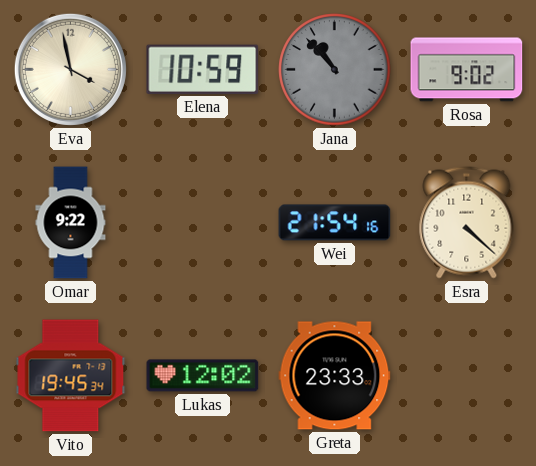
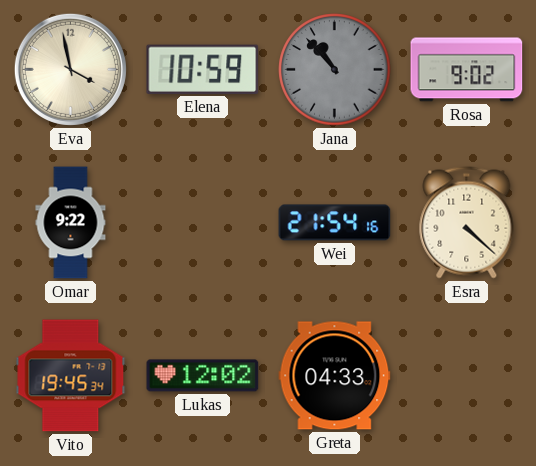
Greta: 23:33 -> 04:33 (335, 376)
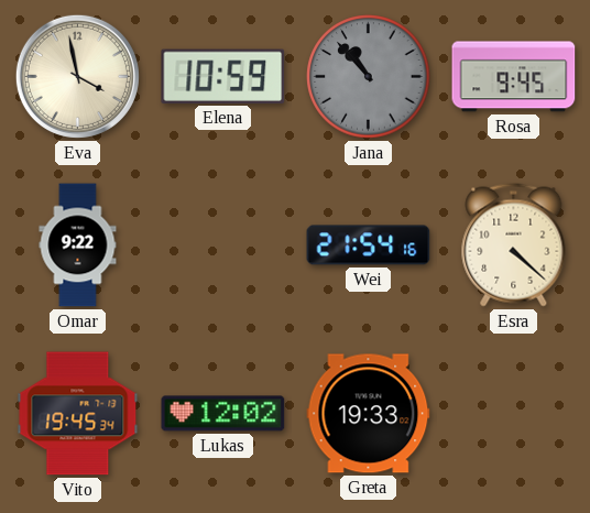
Rosa: 9:02 -> 9:45 (514, 77)
Greta: 04:33 -> 19:33 (369, 414)
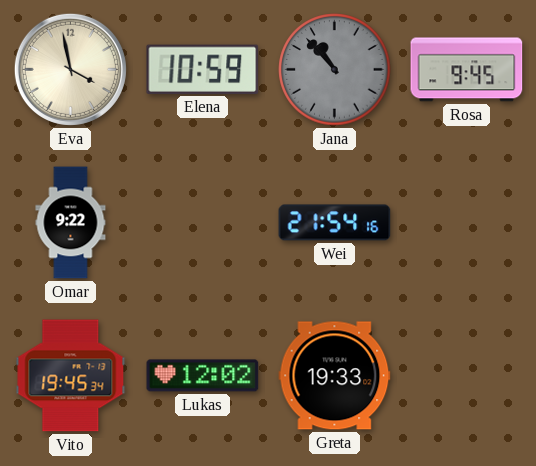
Esra: 4:22 -> none (514, 245)
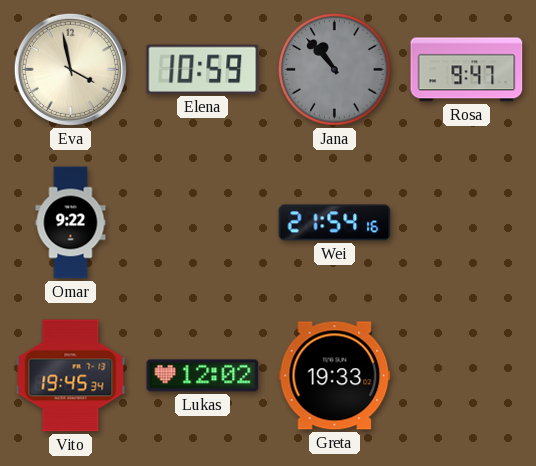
Rosa: 9:45 -> 9:47 (467, 70)
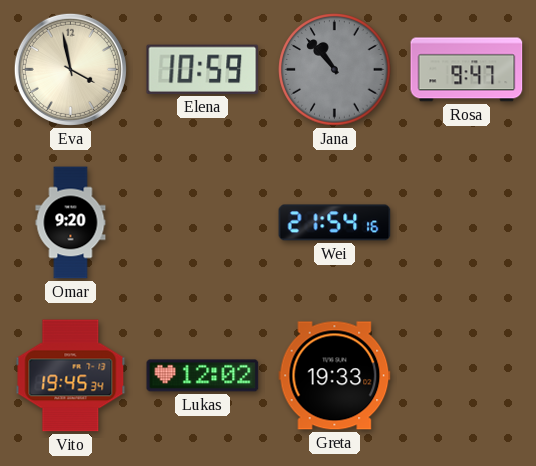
Omar: 9:22 -> 9:20 (71, 223)
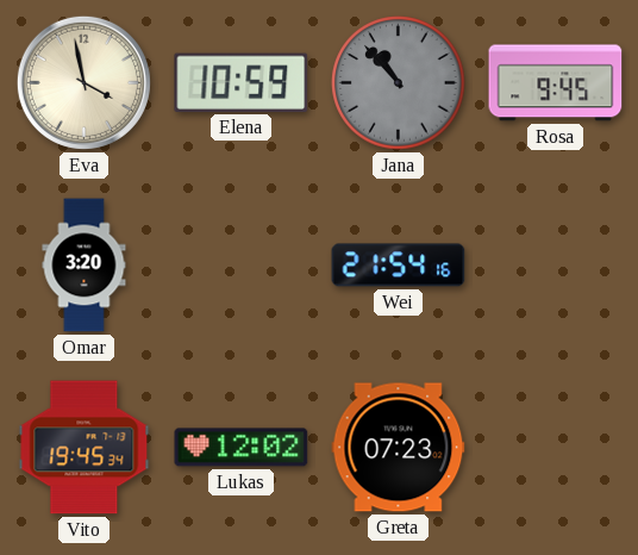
Rosa: 9:47 -> 9:45 (556, 83)
Omar: 9:20 -> 3:20 (85, 266)
Greta: 19:33 -> 07:23 (399, 448)
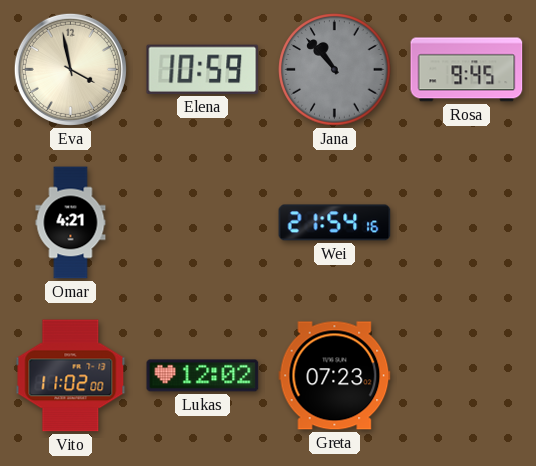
Omar: 3:20 -> 4:21 (71, 223)
Vito: 19:45 -> 11:02 (71, 376)
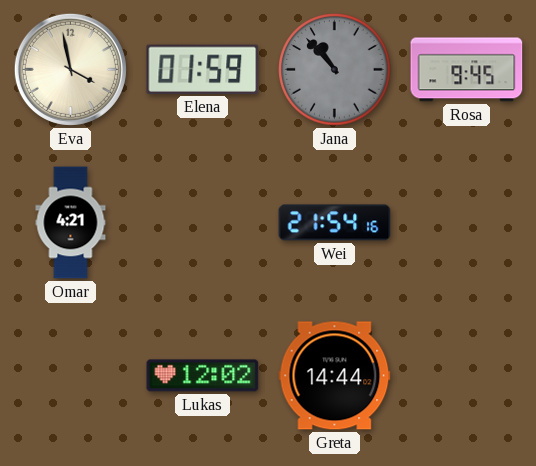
Elena: 10:59 -> 01:59 (203, 69)
Vito: 11:02 -> none (71, 376)
Greta: 07:23 -> 14:44 (335, 376)
